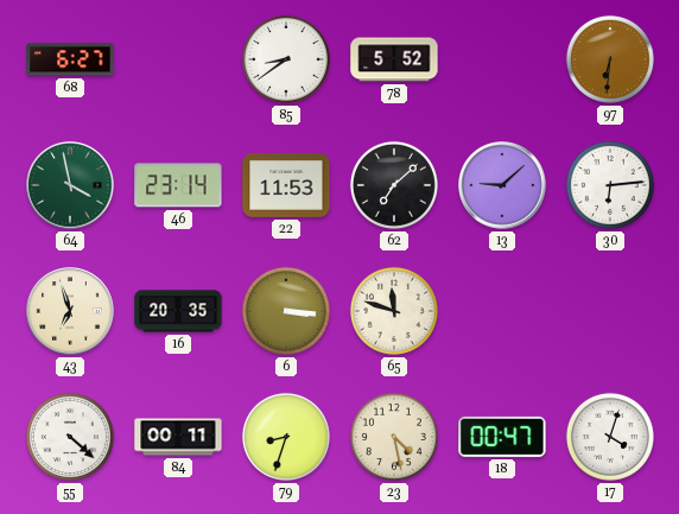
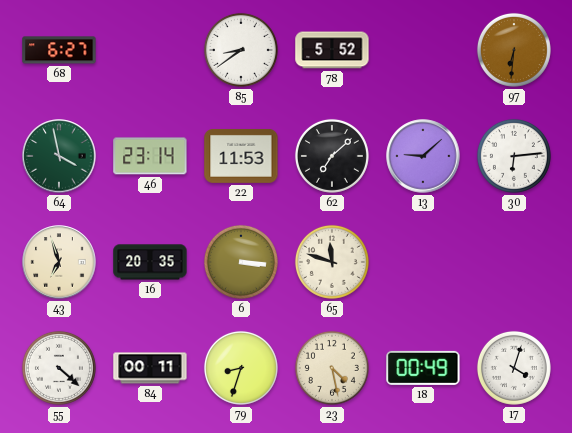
18: 00:47 -> 00:49 (423, 368)
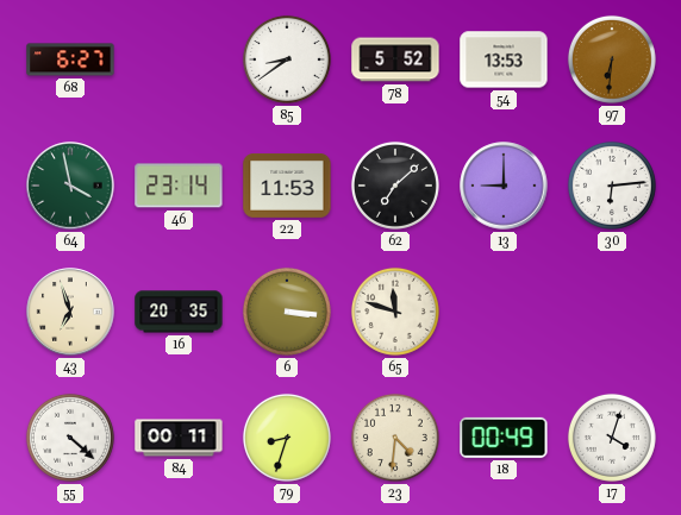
54: none -> 13:53 (504, 59)
13: 9:08 -> 9:00 (504, 186)
23: 4:28 -> 4:31 (395, 438)
